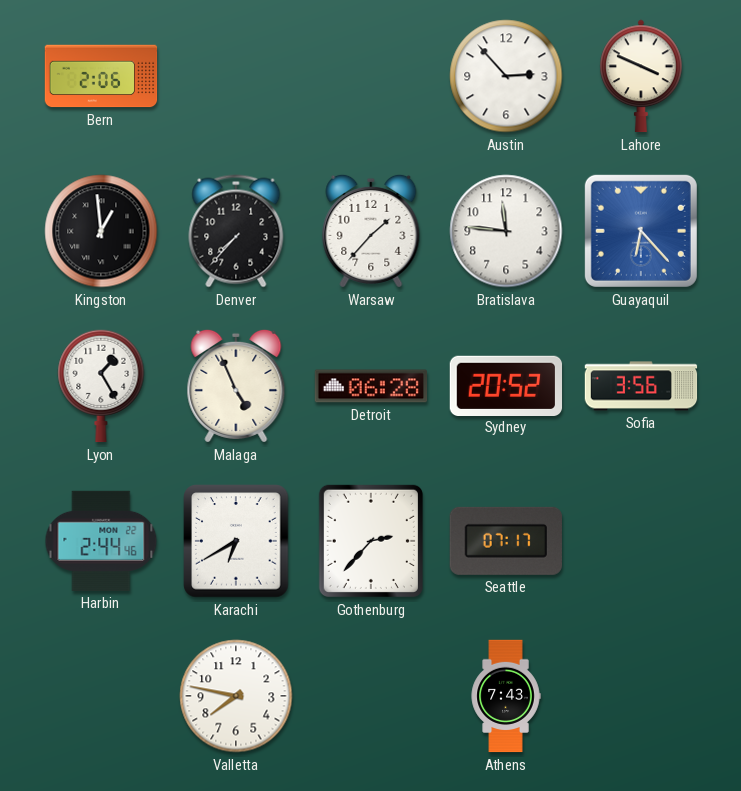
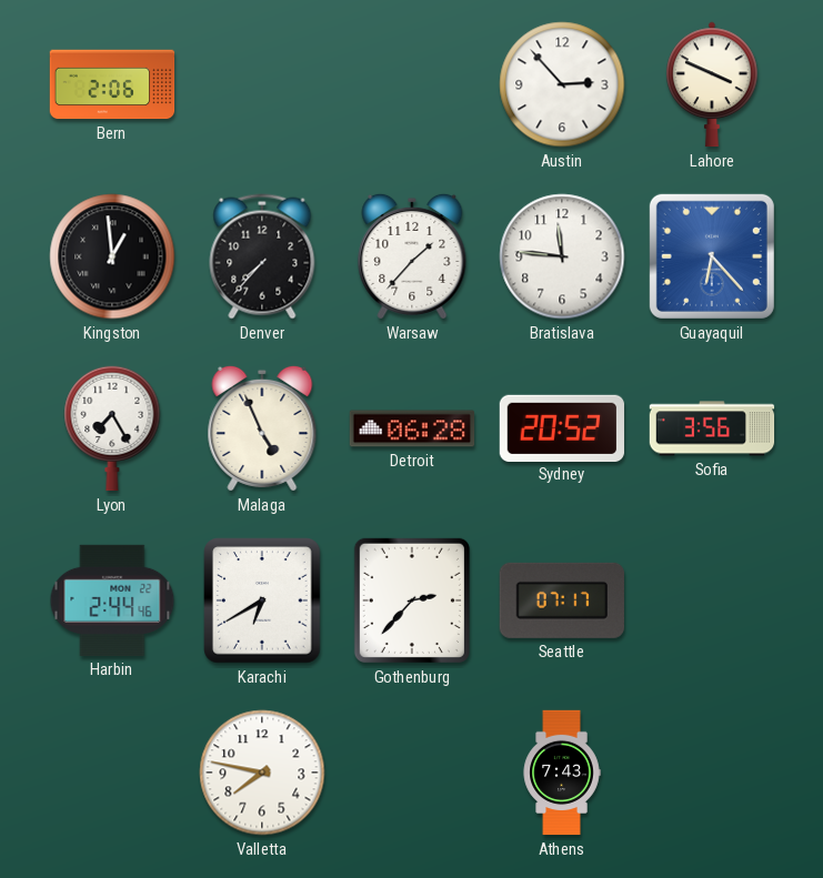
Lyon: 1:25 -> 7:25 (112, 428)
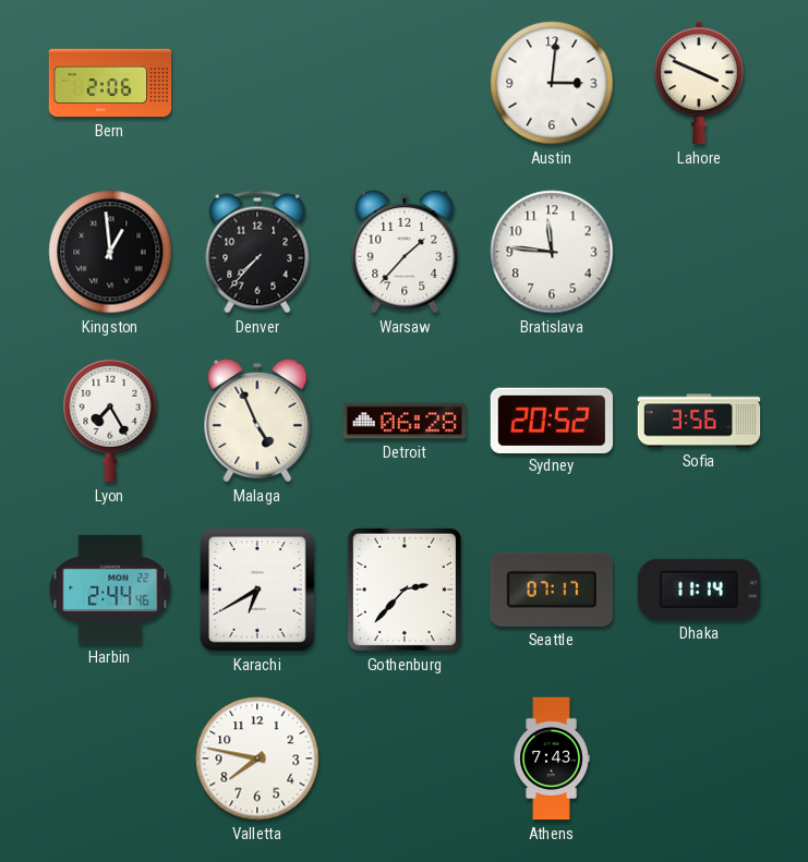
Austin: 2:53 -> 3:01 (552, 83)
Guayaquil: 6:23 -> none (712, 256)
Dhaka: none -> 11:14 (698, 590)
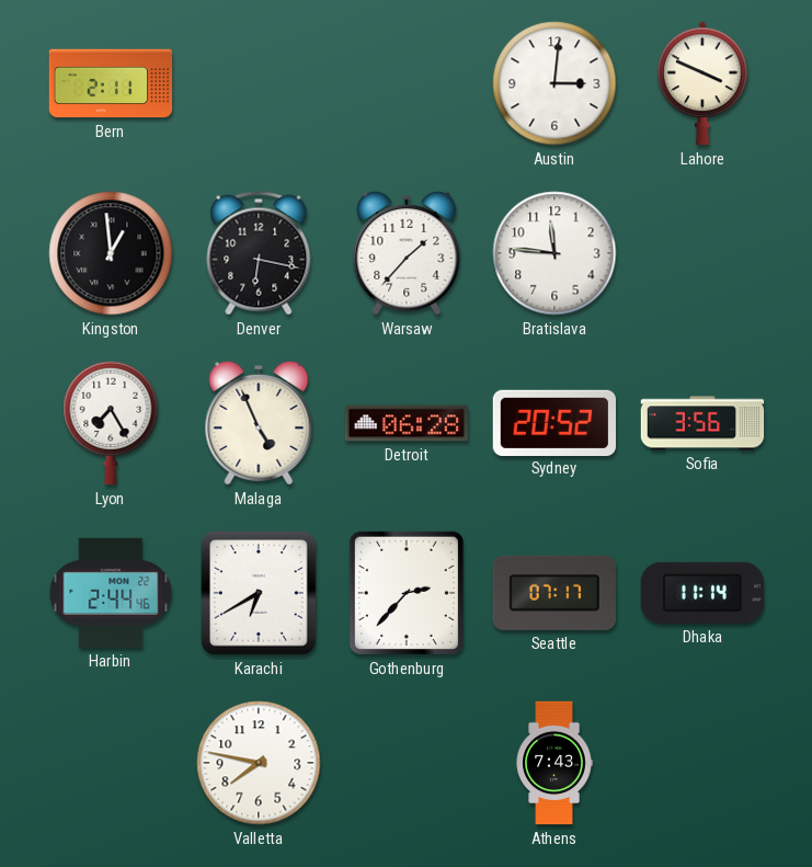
Bern: 2:06 -> 2:11 (111, 83)
Denver: 7:37 -> 6:17 (259, 253)
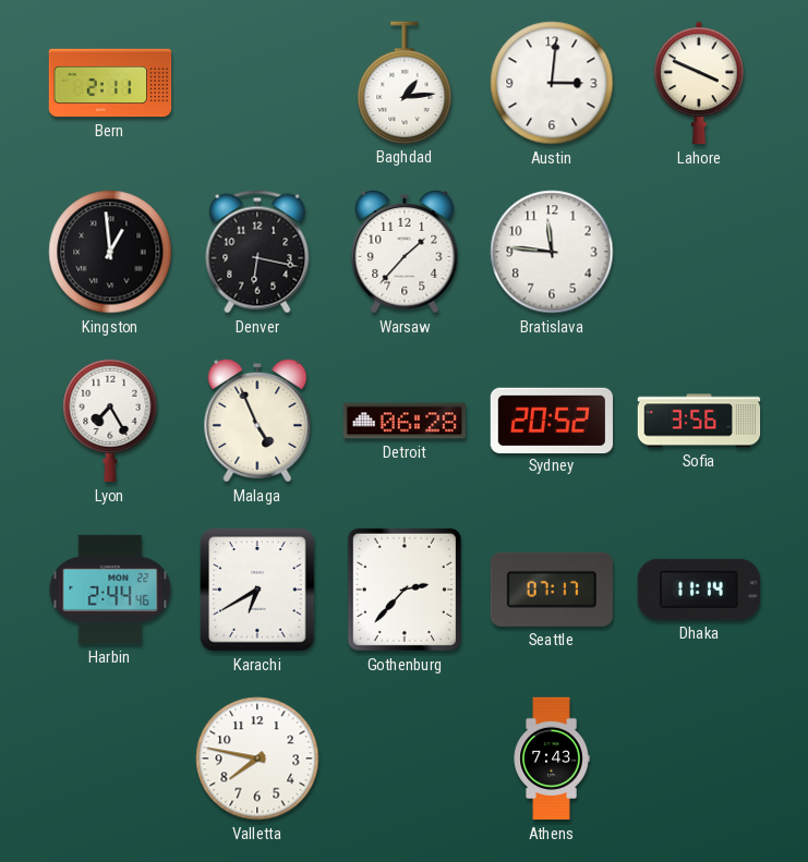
Baghdad: none -> 1:14 (405, 83)
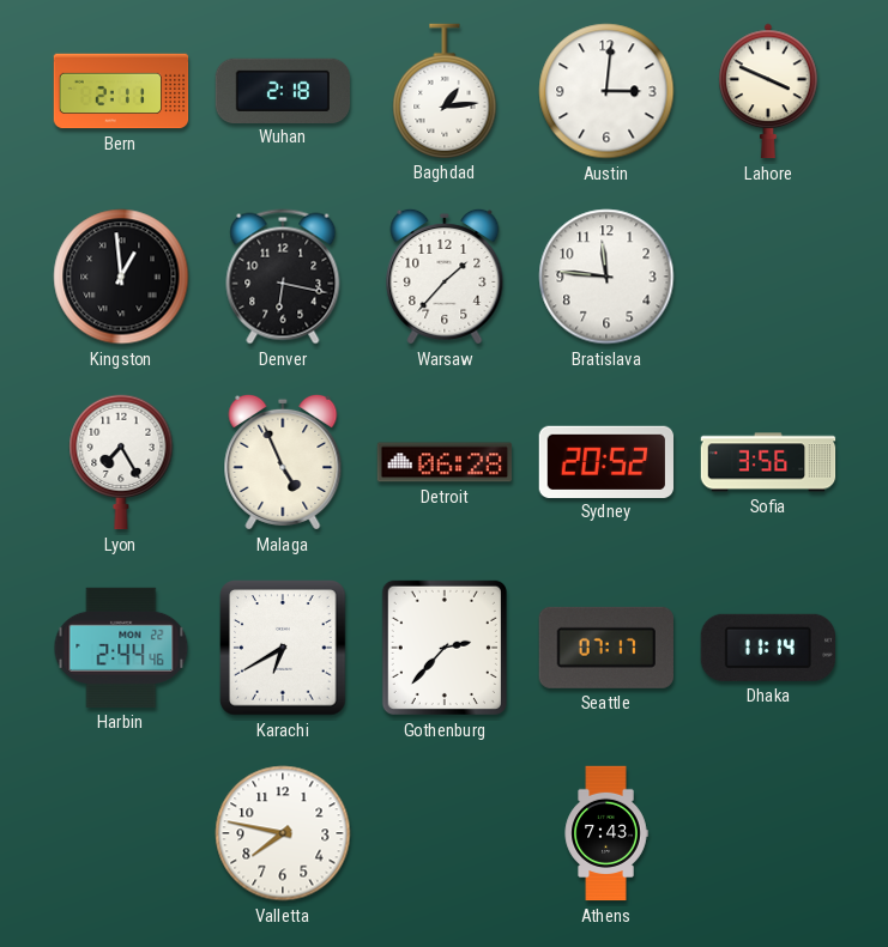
Wuhan: none -> 2:18 (283, 90)
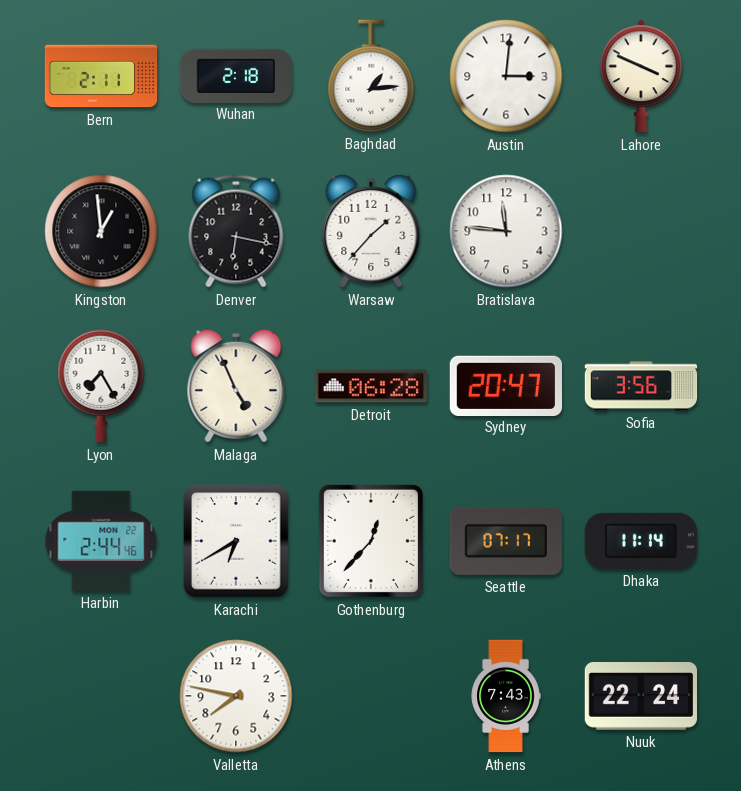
Sydney: 20:52 -> 20:47 (506, 385)
Gothenburg: 2:37 -> 12:37 (371, 541)
Nuuk: none -> 22:24 (641, 697)
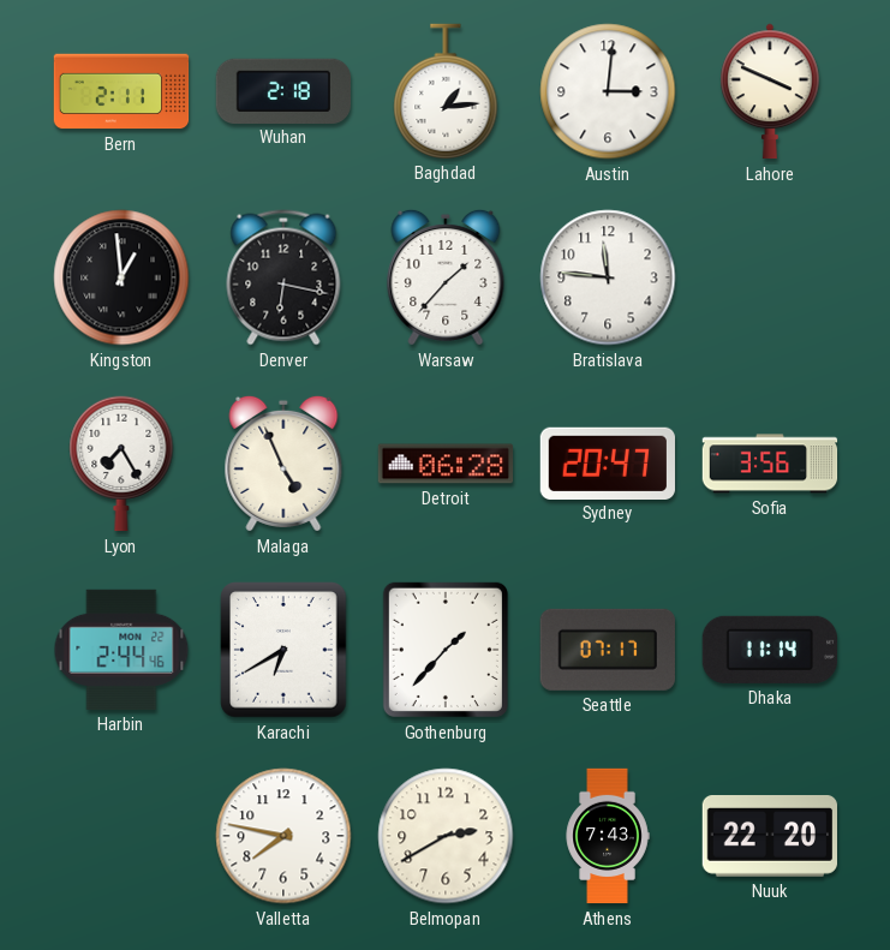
Gothenburg: 12:37 -> 1:37 (446, 650)
Belmopan: none -> 2:40 (446, 836)
Nuuk: 22:24 -> 22:20 (770, 837)
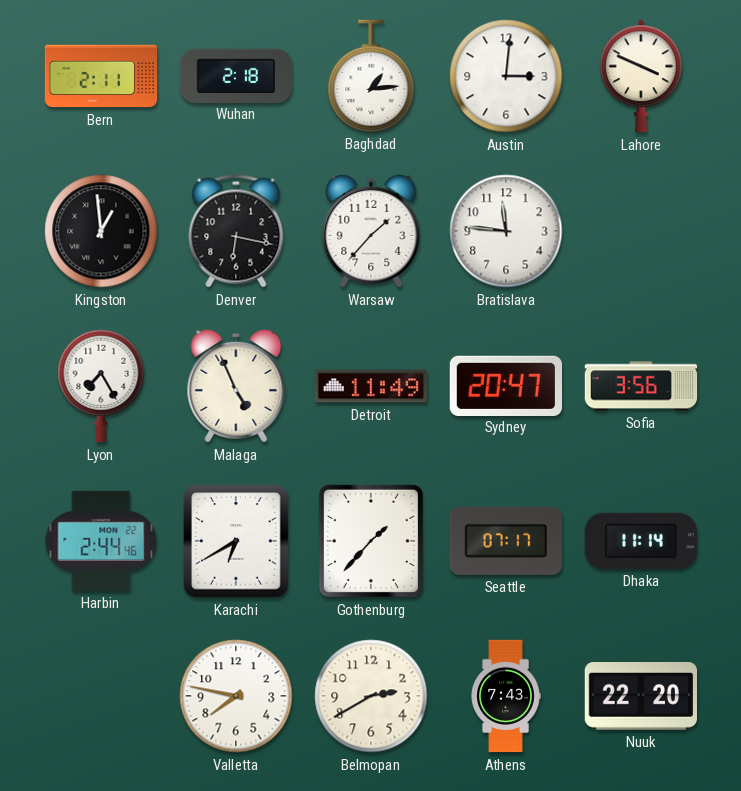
Detroit: 06:28 -> 11:49 (371, 386)
